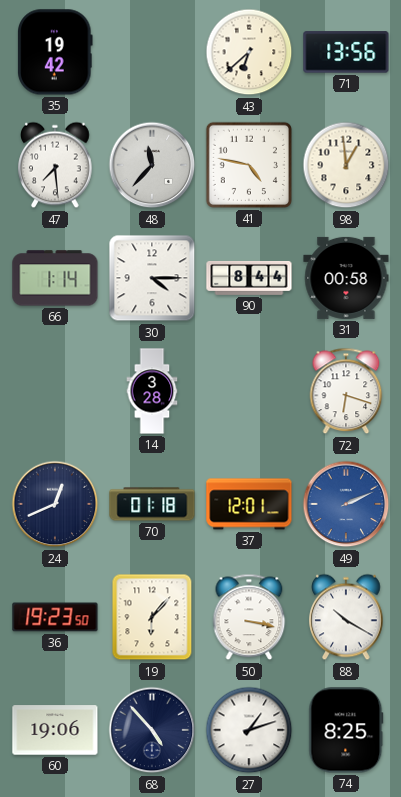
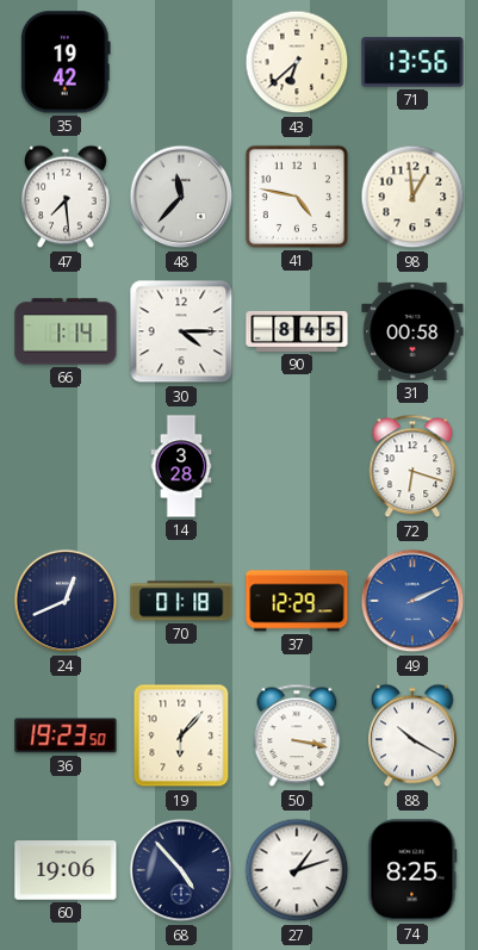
90: 8:44 -> 8:45 (297, 331)
37: 12:01 -> 12:29 (297, 601)
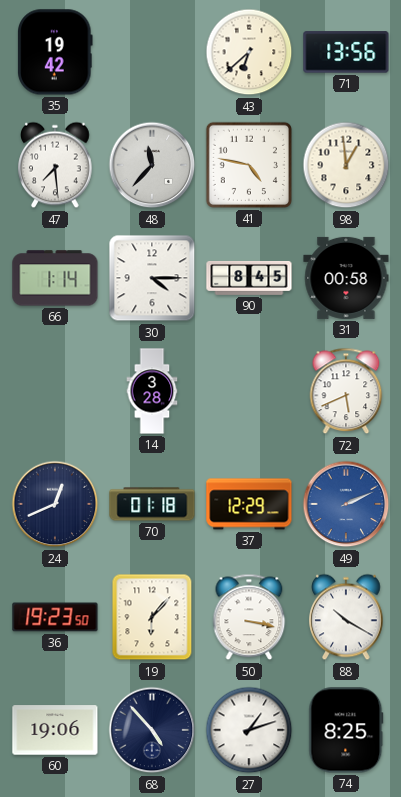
72: 6:18 -> 5:41 (346, 391)
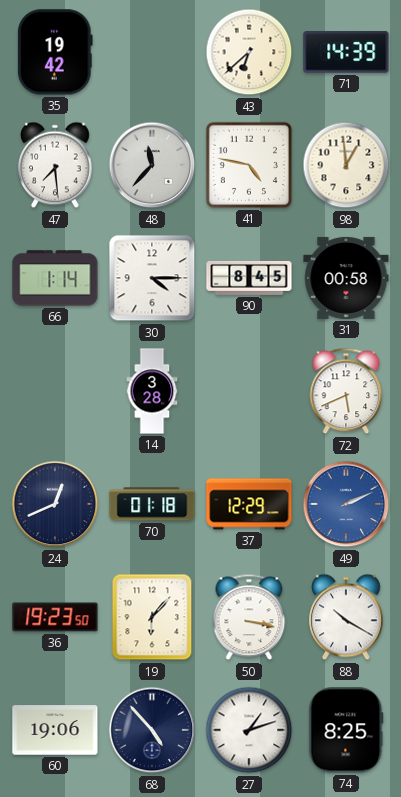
71: 13:56 -> 14:39 (346, 52)
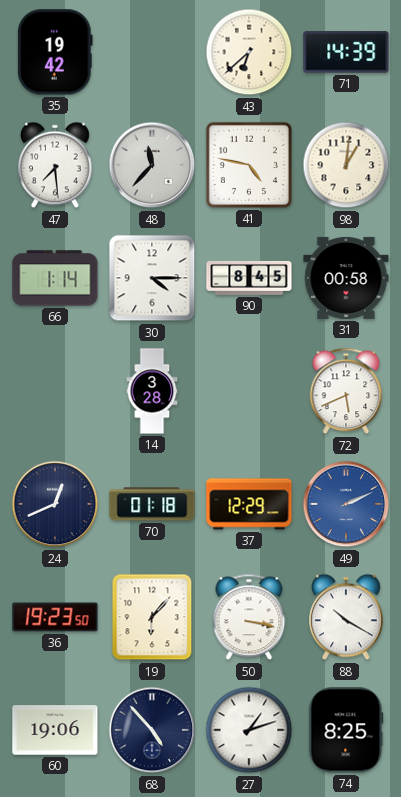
98: 12:59 -> 1:01 (346, 165)
